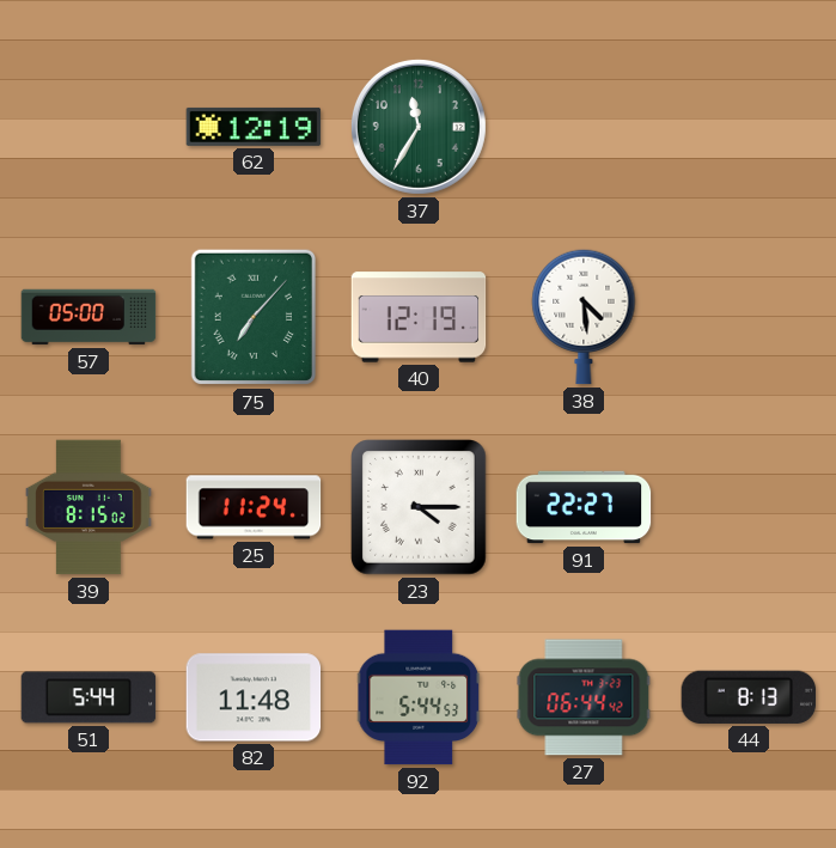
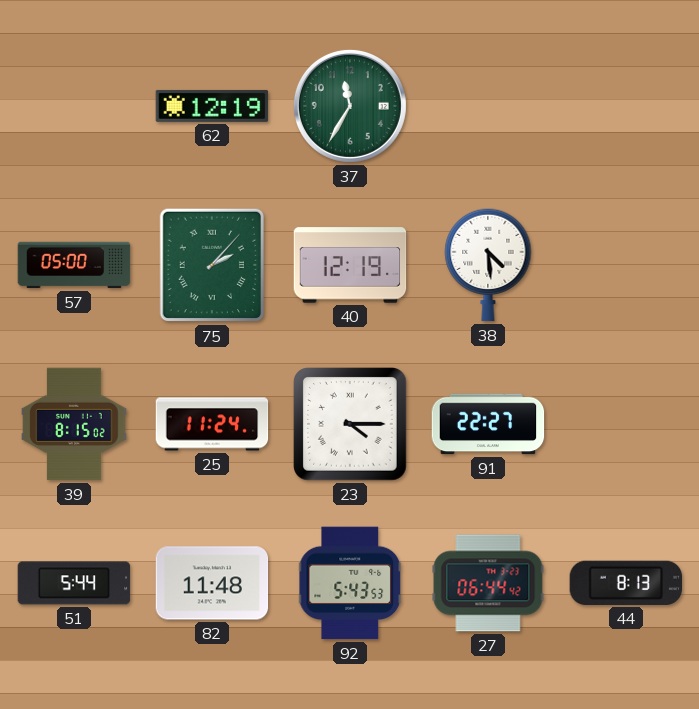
75: 7:07 -> 2:07 (211, 265)
92: 5:44 -> 5:43 (350, 583)
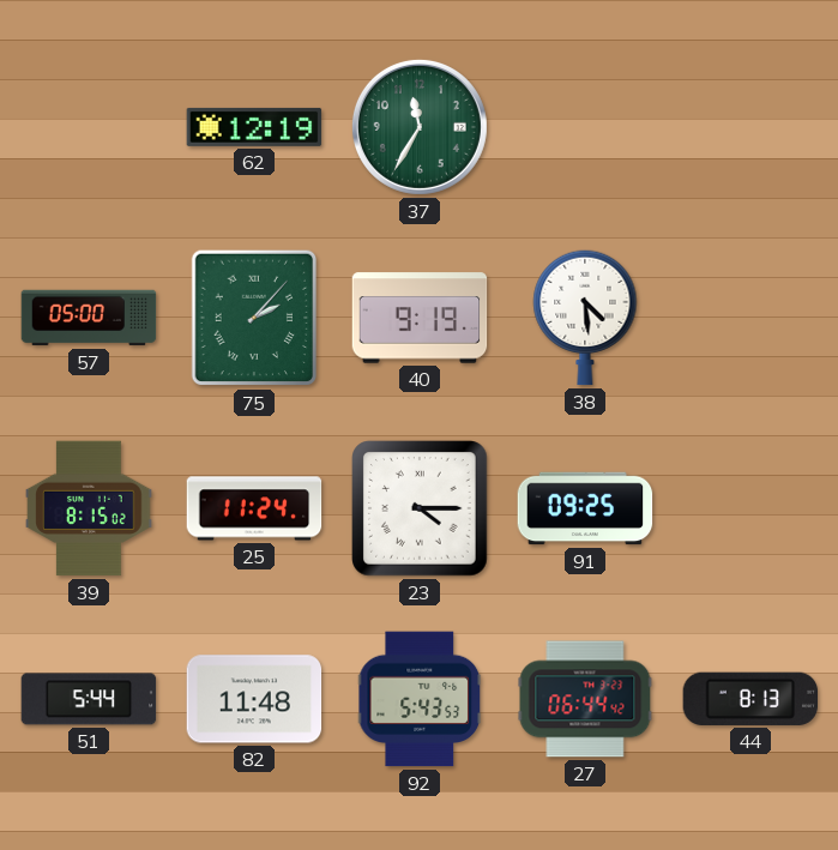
40: 12:19 -> 9:19 (420, 318)
91: 22:27 -> 09:25 (585, 508)
